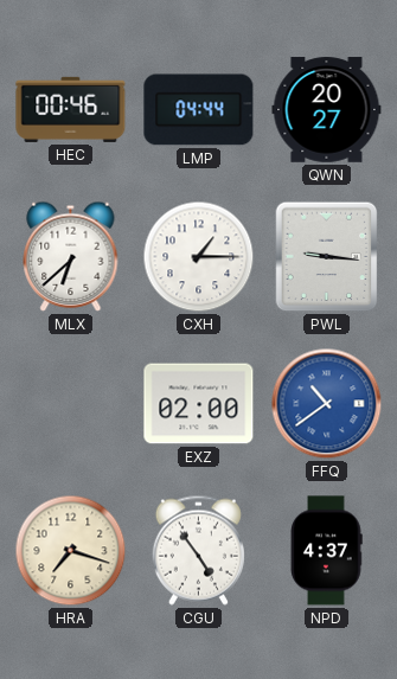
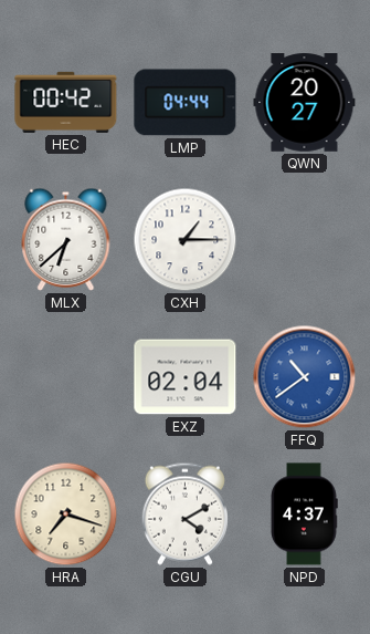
HEC: 00:46 -> 00:42 (66, 102)
PWL: 9:16 -> none (327, 257)
EXZ: 02:00 -> 02:04 (186, 377)
CGU: 4:54 -> 4:10 (184, 513)
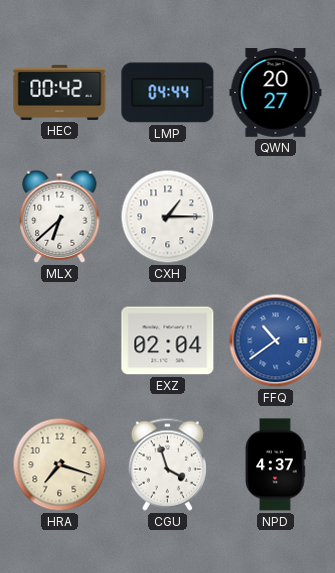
CGU: 4:10 -> 3:57 (167, 464)
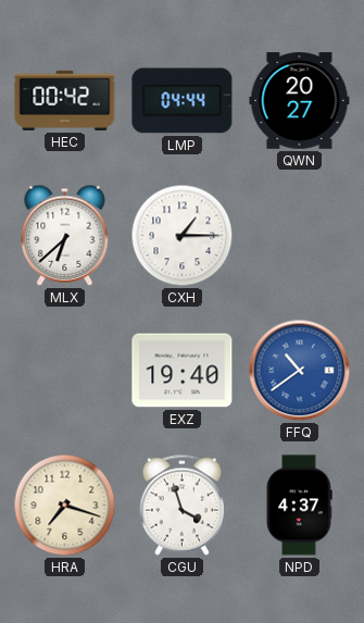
EXZ: 02:04 -> 19:40 (183, 371)
